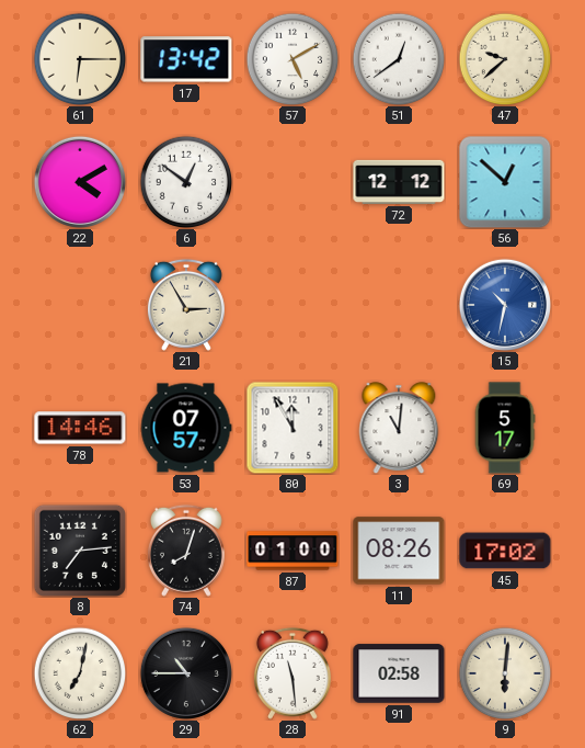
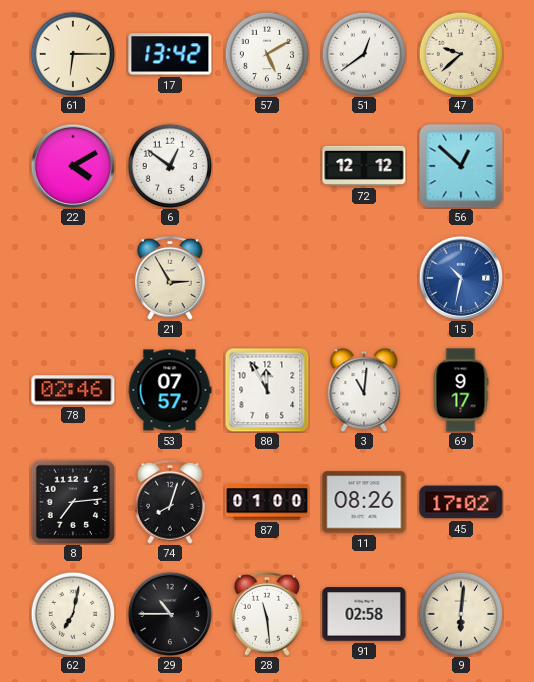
78: 14:46 -> 02:46 (73, 390)
69: 5:17 -> 9:17 (461, 390)
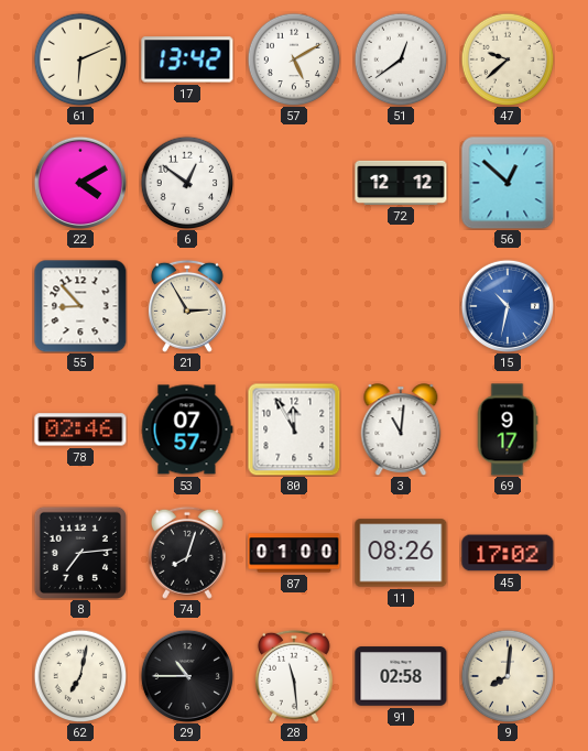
61: 6:15 -> 6:11 (80, 59)
55: none -> 8:53 (80, 306)
9: 6:01 -> 8:01 (508, 676)
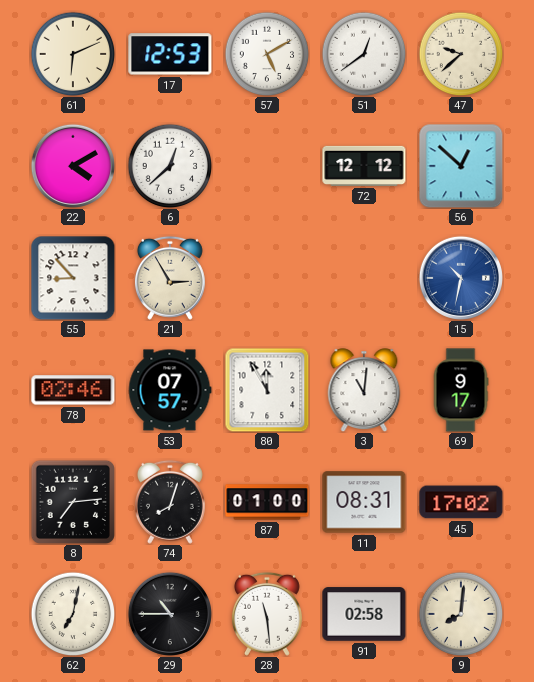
17: 13:42 -> 12:53 (170, 54)
6: 12:51 -> 12:38 (170, 166)
11: 08:26 -> 08:31 (364, 502)
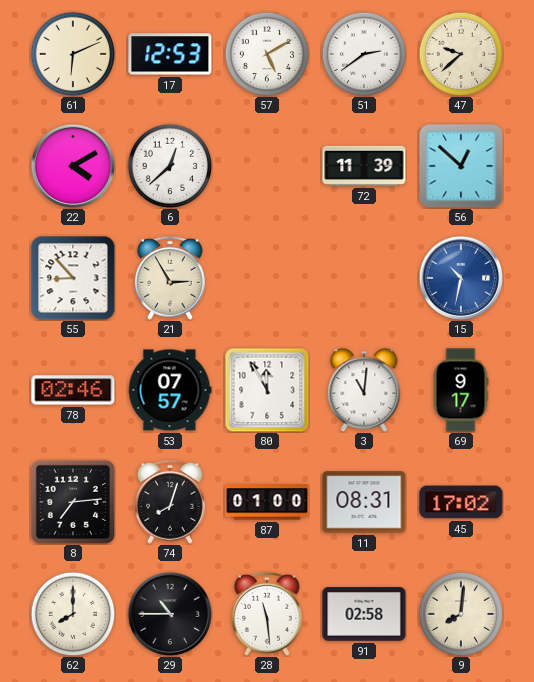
51: 12:39 -> 2:39 (364, 54)
72: 12:12 -> 11:39 (364, 166)
62: 7:02 -> 8:00 (73, 614)
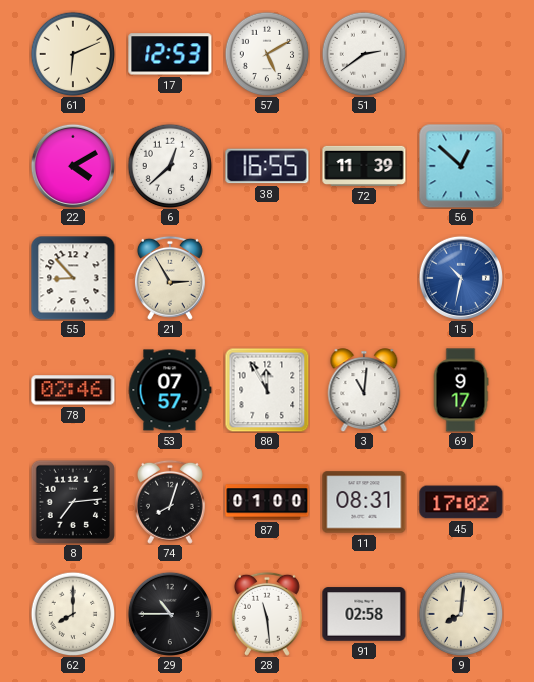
47: 9:38 -> none (461, 54)
38: none -> 16:55 (267, 166)
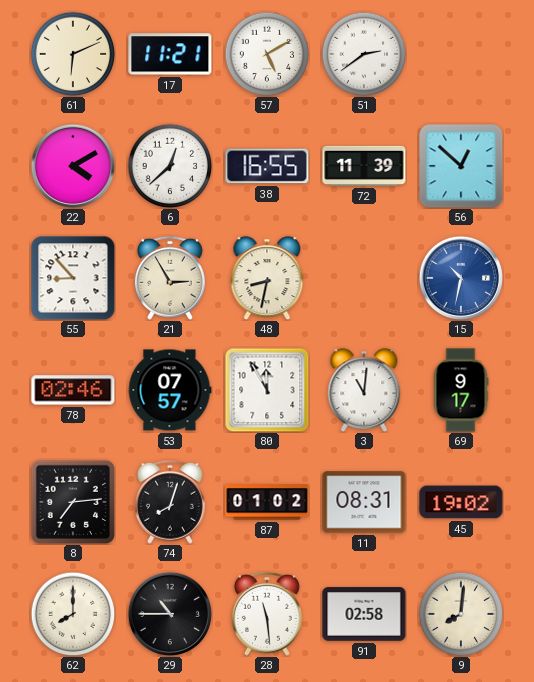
17: 12:53 -> 11:21 (170, 54)
48: none -> 8:32 (267, 278)
87: 01:00 -> 01:02 (267, 502)
45: 17:02 -> 19:02 (461, 502)
